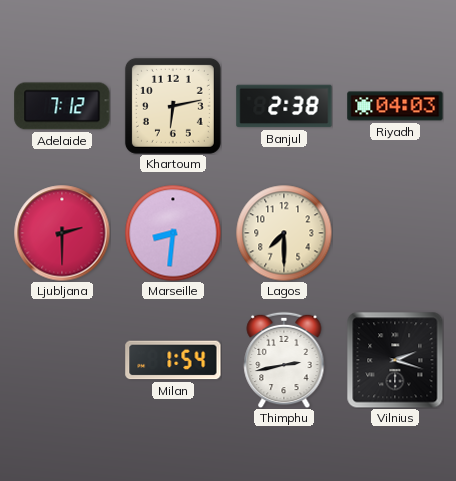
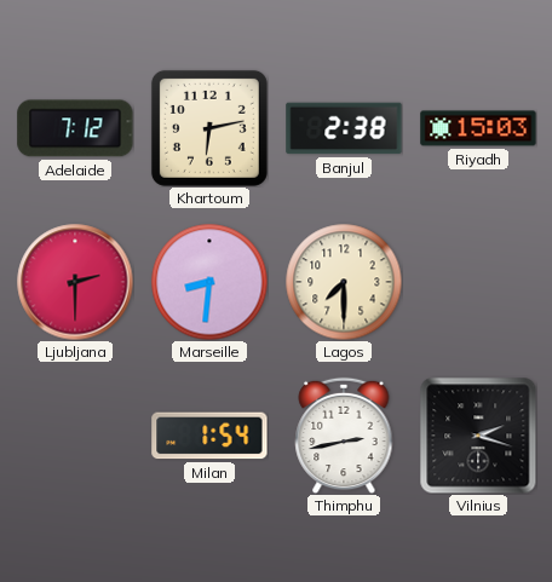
Riyadh: 04:03 -> 15:03 (478, 128)
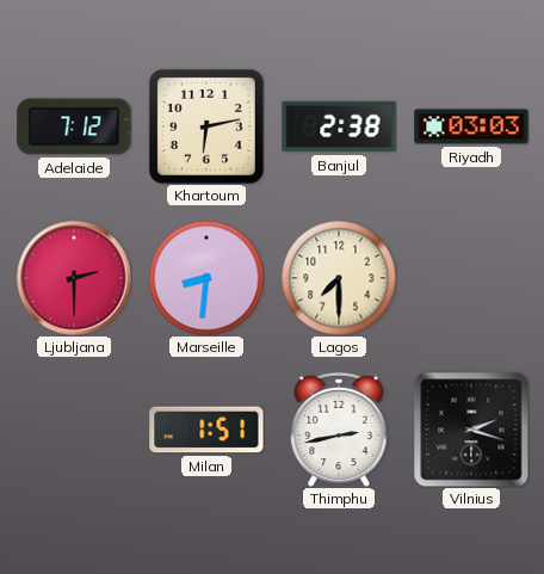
Riyadh: 15:03 -> 03:03 (471, 126)
Milan: 1:54 -> 1:51 (206, 430)
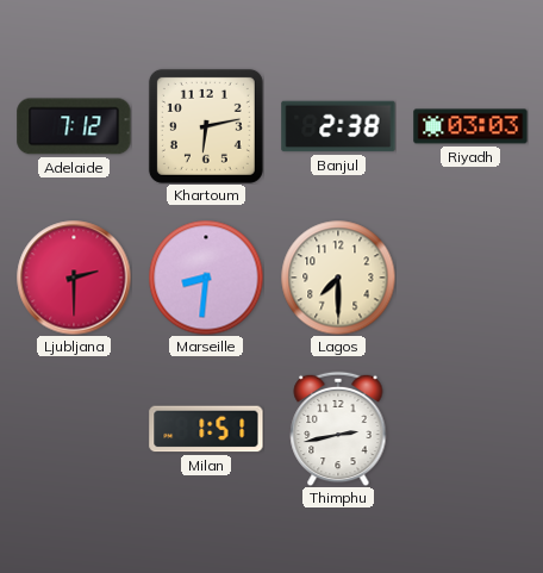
Vilnius: 2:18 -> none (471, 430)
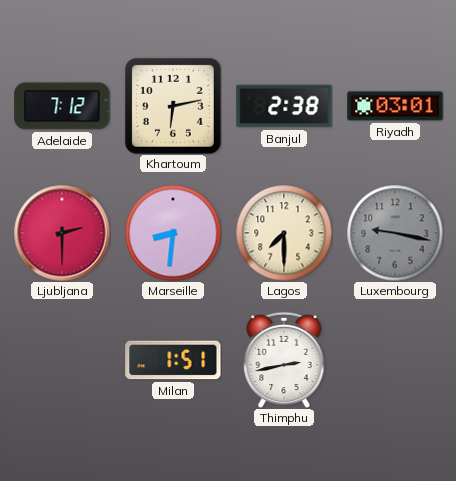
Riyadh: 03:03 -> 03:01 (395, 106)
Luxembourg: none -> 9:17 (395, 233)
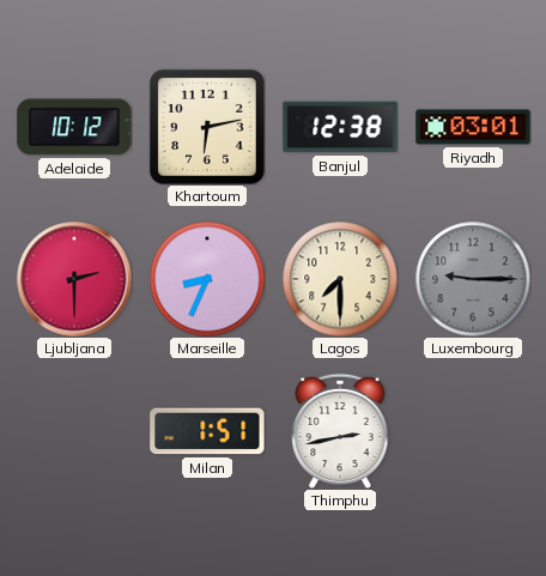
Adelaide: 7:12 -> 10:12 (74, 127)
Banjul: 2:38 -> 12:38 (340, 127)
Marseille: 8:31 -> 8:34 (207, 279)
Luxembourg: 9:17 -> 9:15 (473, 279)
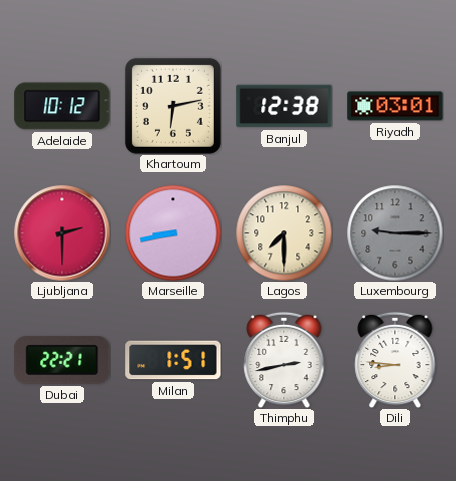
Marseille: 8:34 -> 8:43 (173, 233)
Dubai: none -> 22:21 (62, 361)
Dili: none -> 8:46 (395, 360)
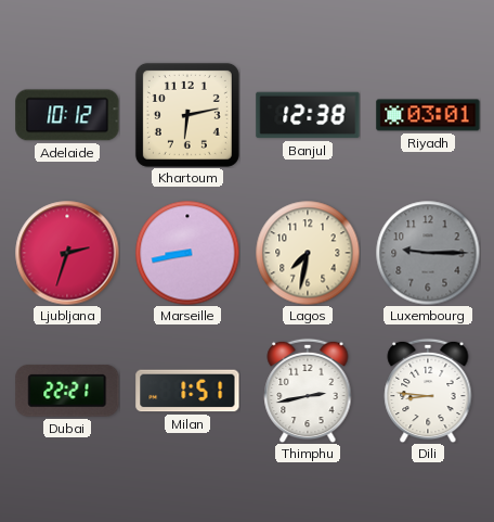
Ljubljana: 2:30 -> 2:33 (67, 253)
Lagos: 7:30 -> 7:32 (308, 253)
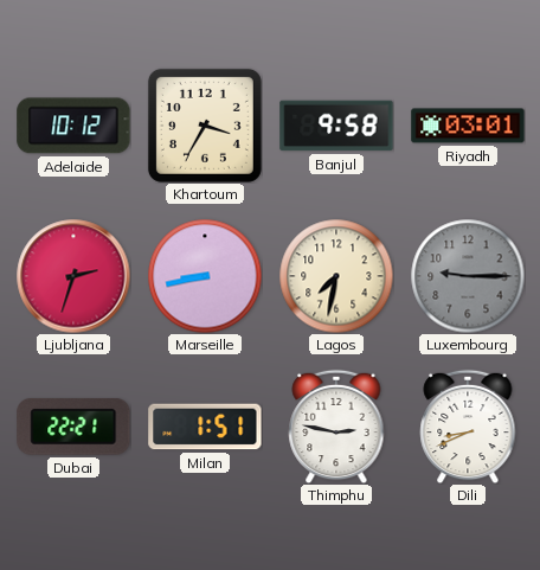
Khartoum: 6:13 -> 3:35 (205, 126)
Banjul: 12:38 -> 9:58 (336, 126)
Thimphu: 2:43 -> 2:47 (336, 427)
Dili: 8:46 -> 8:41 (468, 427)
